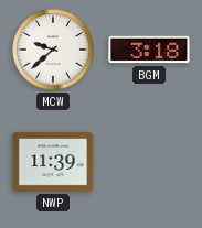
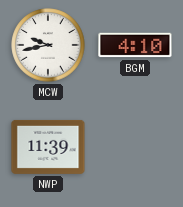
MCW: 9:38 -> 9:43 (48, 45)
BGM: 3:18 -> 4:10 (135, 45)
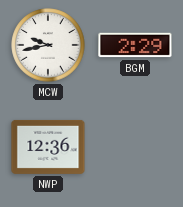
BGM: 4:10 -> 2:29 (135, 45)
NWP: 11:39 -> 12:36 (48, 147)
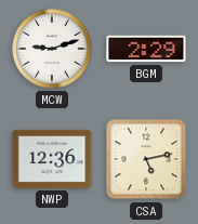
MCW: 9:43 -> 9:12 (52, 49)
CSA: none -> 5:13 (146, 159)
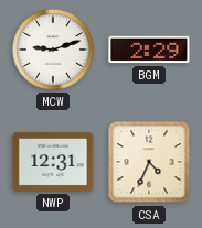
NWP: 12:36 -> 12:31 (53, 162)
CSA: 5:13 -> 4:34 (149, 162)
